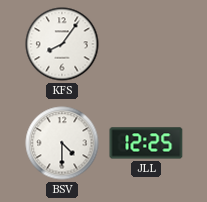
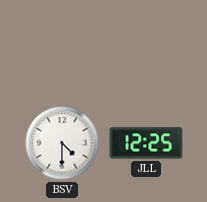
KFS: 8:06 -> none (62, 44)
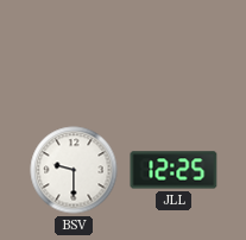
BSV: 4:30 -> 9:30 (74, 170)
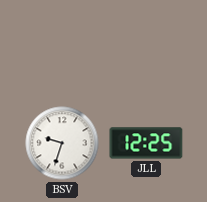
BSV: 9:30 -> 9:33 (62, 143)
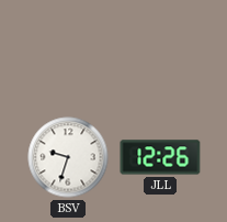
JLL: 12:25 -> 12:26 (160, 157)
